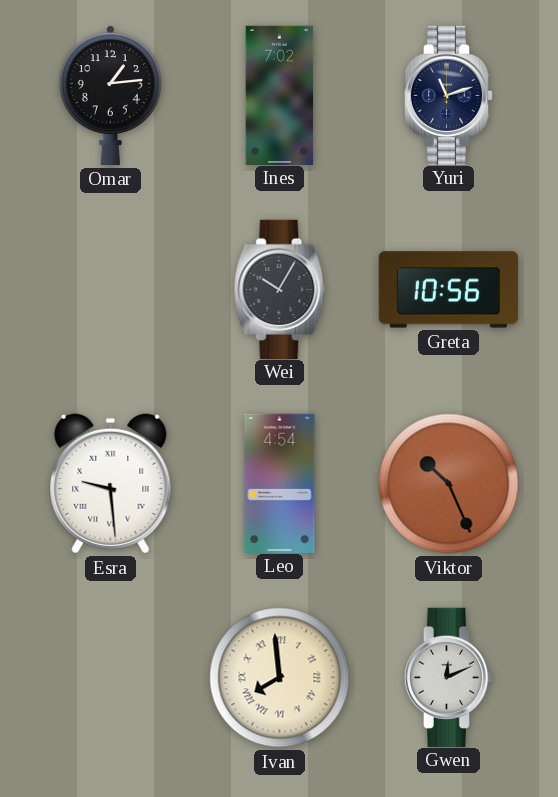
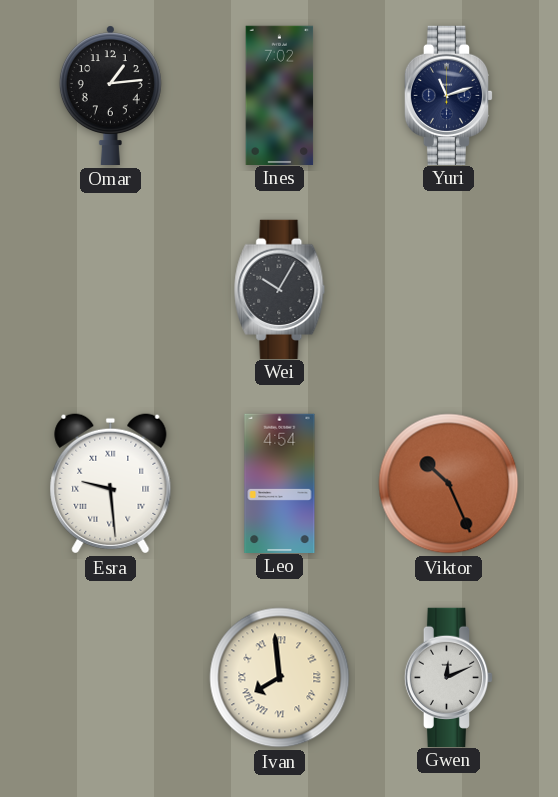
Greta: 10:56 -> none (448, 290)
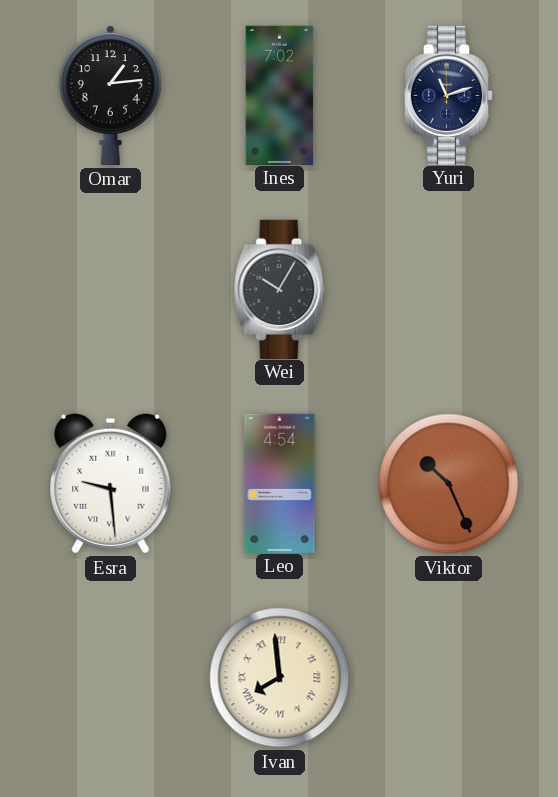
Gwen: 12:11 -> none (449, 677)
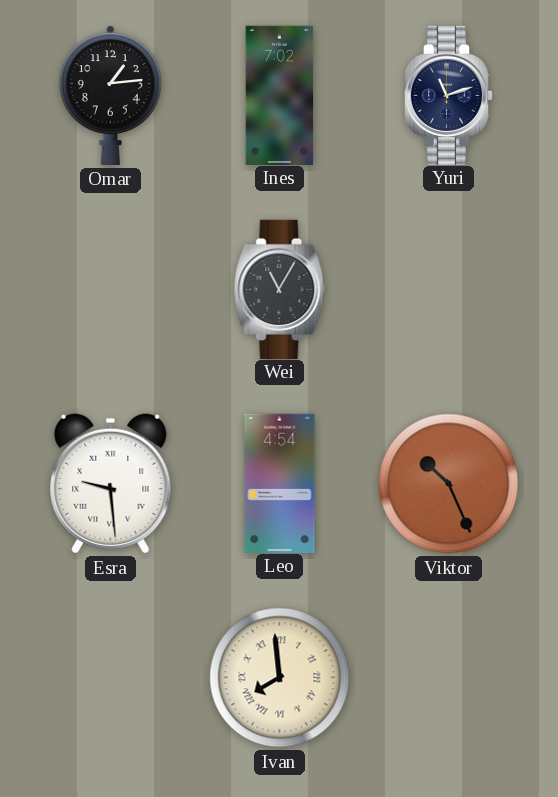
Wei: 10:05 -> 11:05 (280, 289)
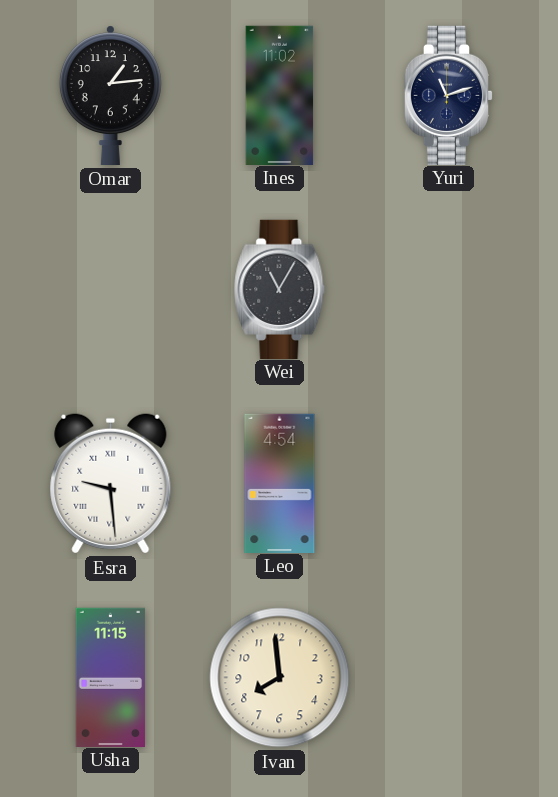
Ines: 7:02 -> 11:02 (280, 95)
Viktor: 10:26 -> none (449, 484)
Usha: none -> 11:15 (111, 677)
Ivan numerals: Roman -> Arabic (280, 678)
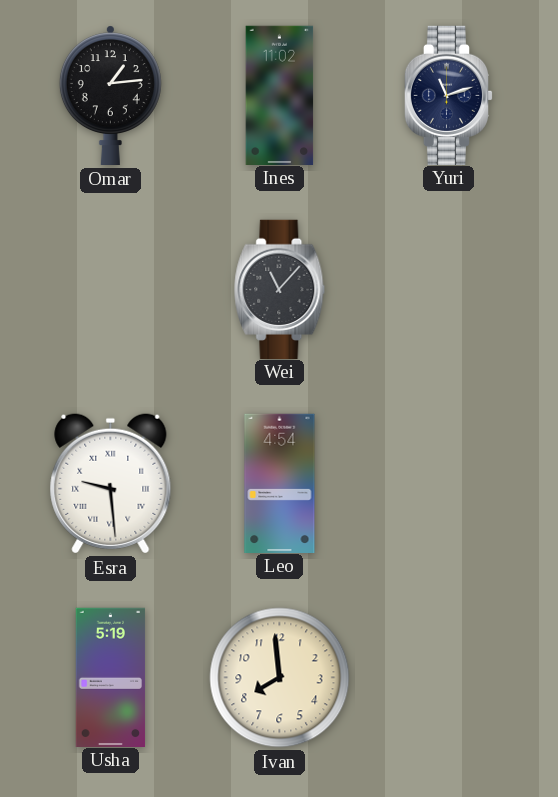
Wei: 11:05 -> 11:07 (280, 289)
Usha: 11:15 -> 5:19 (111, 677)
